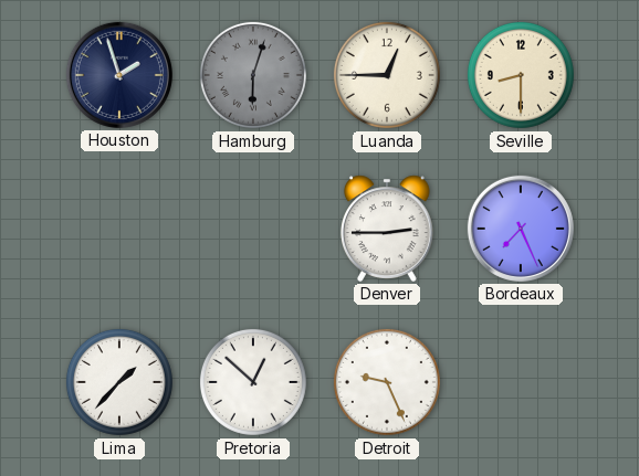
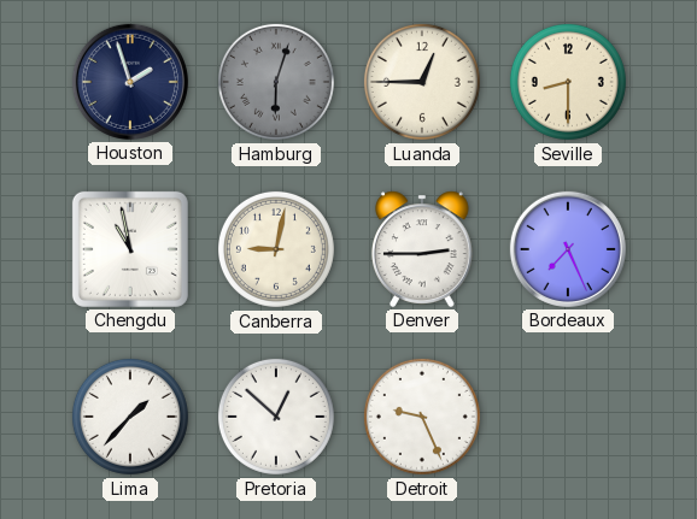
Chengdu: none -> 10:58 (130, 249)
Canberra: none -> 9:02 (276, 249)
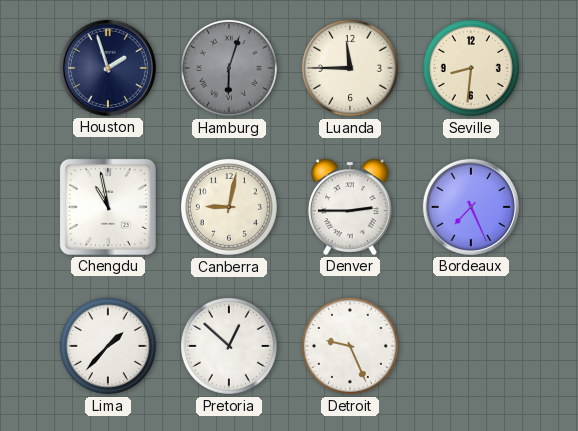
Luanda: 12:45 -> 11:45 (350, 68)
Seville: 8:30 -> 8:31 (471, 68)
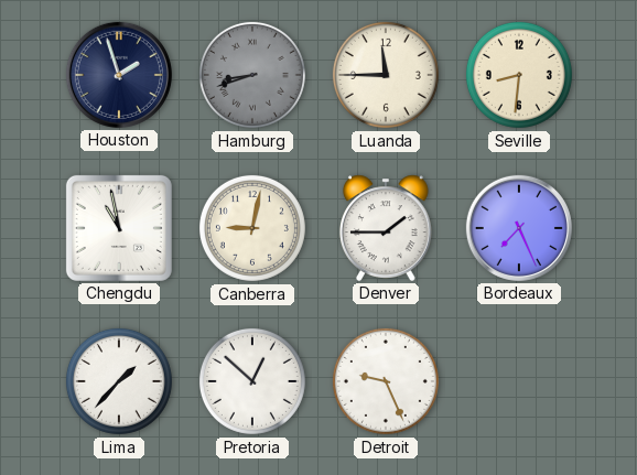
Hamburg: 6:03 -> 8:42 (252, 75)
Denver: 2:45 -> 1:45 (387, 228)
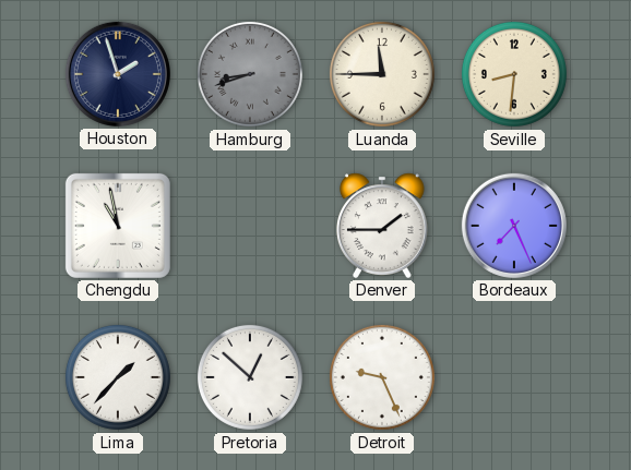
Canberra: 9:02 -> none (252, 228)
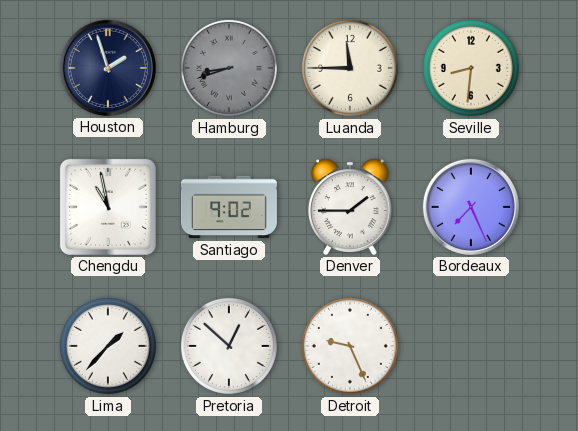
Santiago: none -> 9:02 (229, 207)
